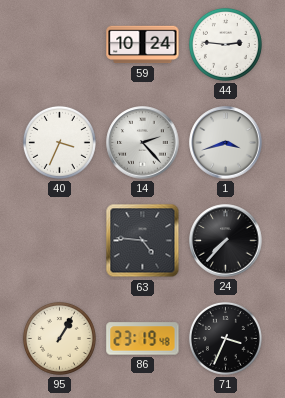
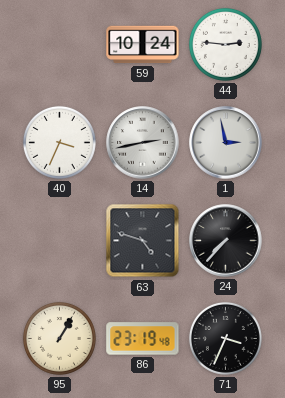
14: 2:23 -> 2:43 (143, 143)
1: 3:42 -> 2:58 (226, 143)
63: 4:46 -> 4:48 (143, 241)
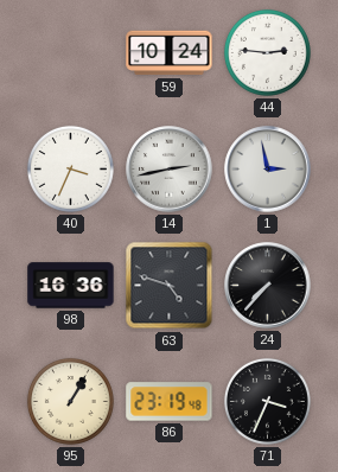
98: none -> 16:36 (71, 286)
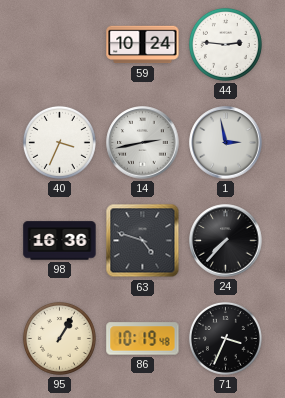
86: 23:19 -> 10:19 (143, 339)
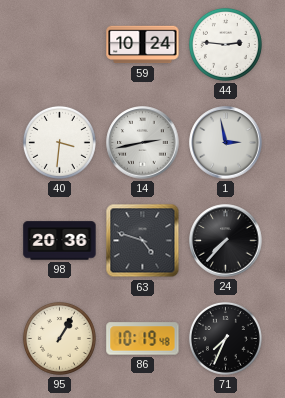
40: 3:34 -> 3:31 (59, 142)
98: 16:36 -> 20:36 (60, 241)
71: 3:34 -> 7:34 (225, 338)
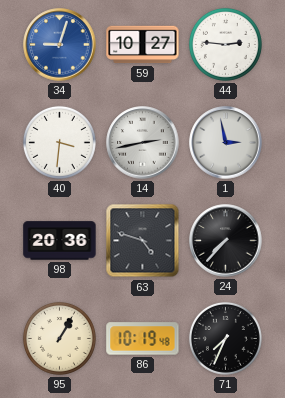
34: none -> 9:03 (60, 45)
59: 10:24 -> 10:27 (143, 45)
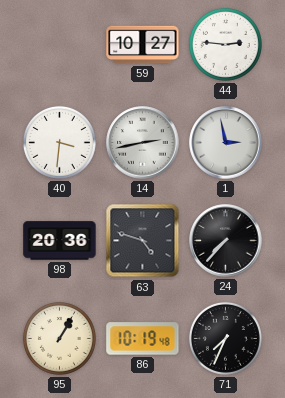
34: 9:03 -> none (60, 45)
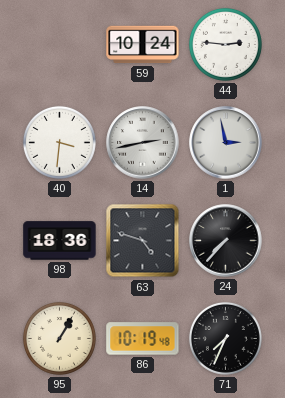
59: 10:27 -> 10:24 (143, 45)
98: 20:36 -> 18:36 (60, 241)
